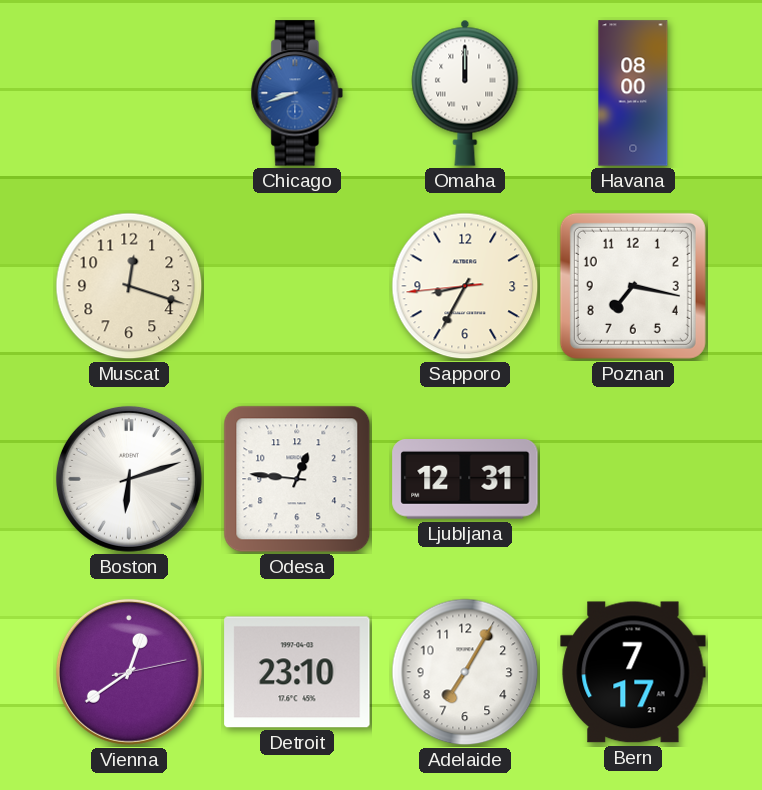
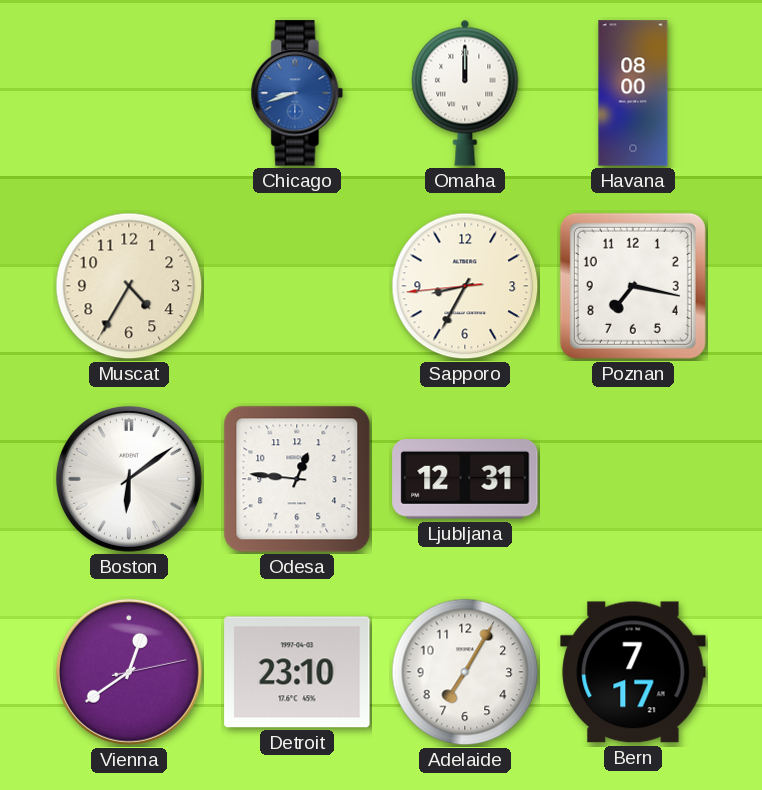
Muscat: 12:18 -> 4:35 (129, 286)
Boston: 6:12 -> 6:09 (129, 479)
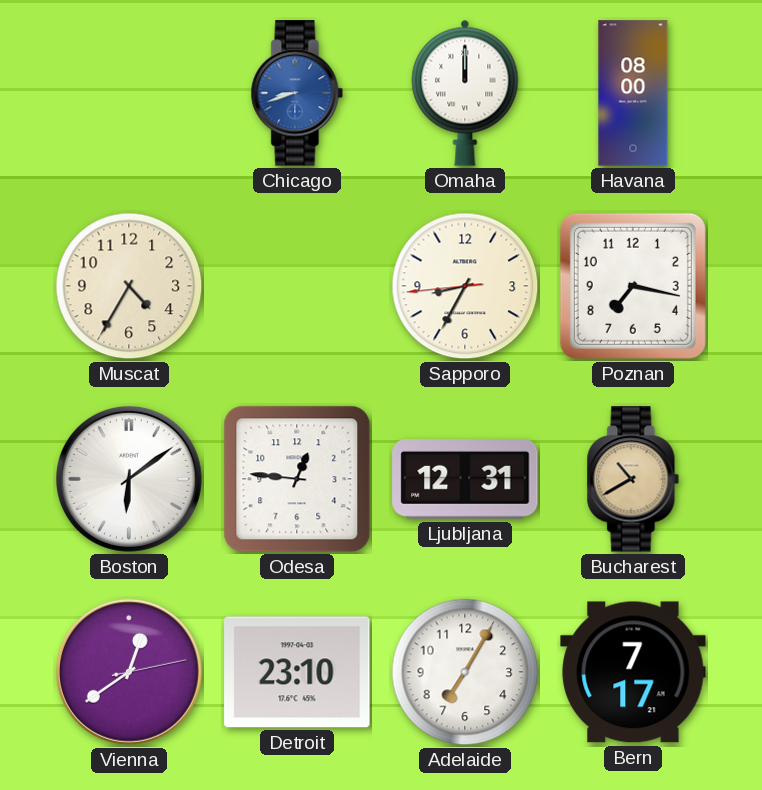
Bucharest: none -> 10:40 (633, 479)
